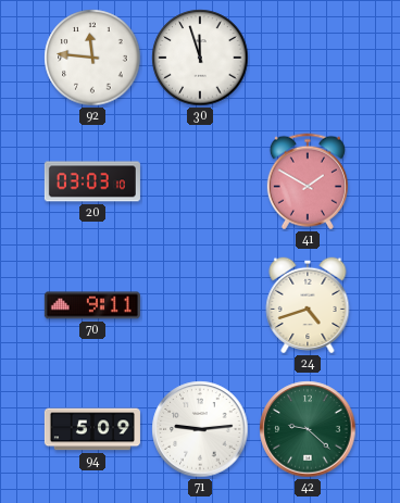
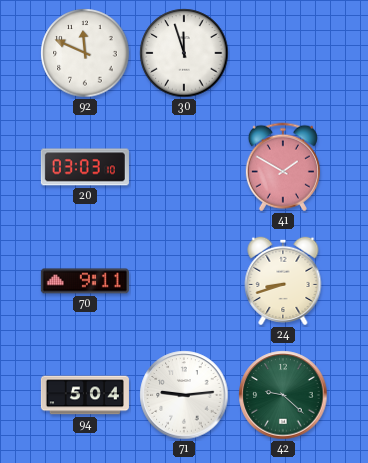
92: 11:46 -> 11:49 (85, 53)
24: 4:42 -> 8:42 (283, 281)
94: 5:09 -> 5:04 (85, 395)
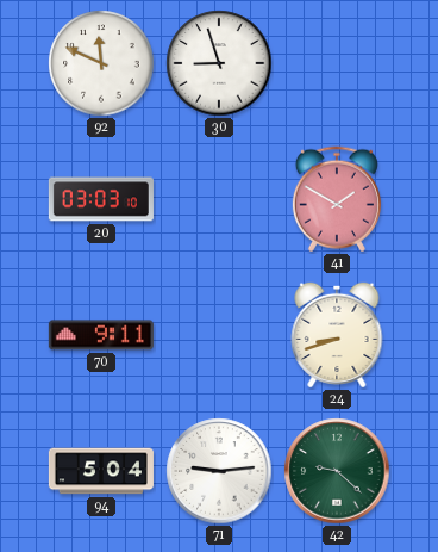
30: 11:57 -> 8:57 (219, 63)
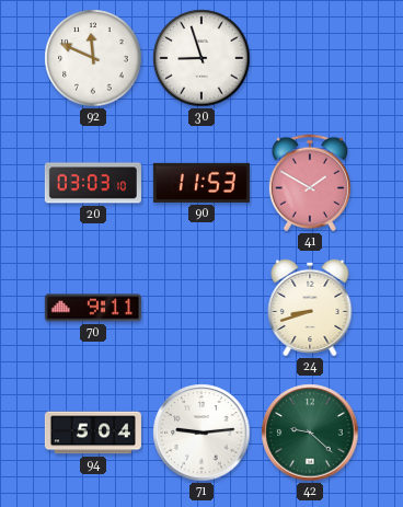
90: none -> 11:53 (201, 183)
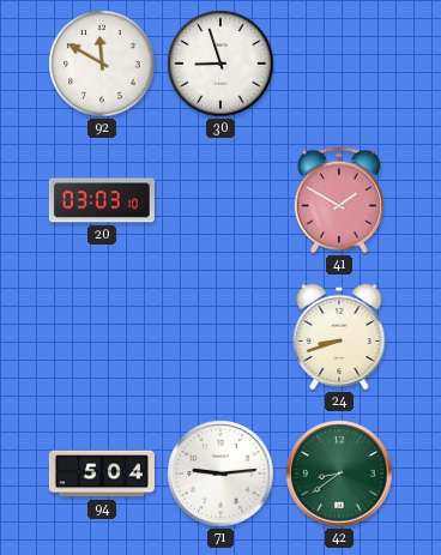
92: 11:49 -> 11:50 (102, 64)
90: 11:53 -> none (201, 183)
70: 9:11 -> none (93, 308)
42: 9:22 -> 8:39 (339, 473)
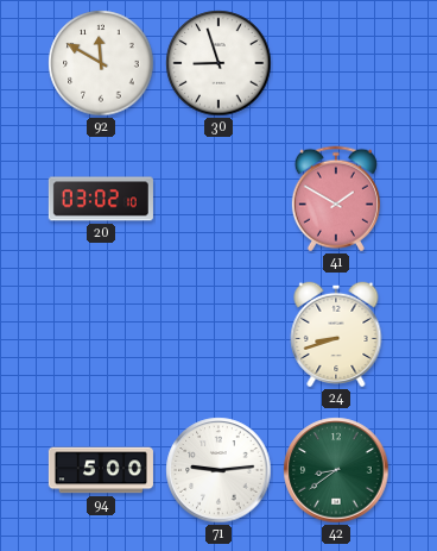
20: 03:03 -> 03:02 (101, 199)
94: 5:04 -> 5:00 (101, 470)
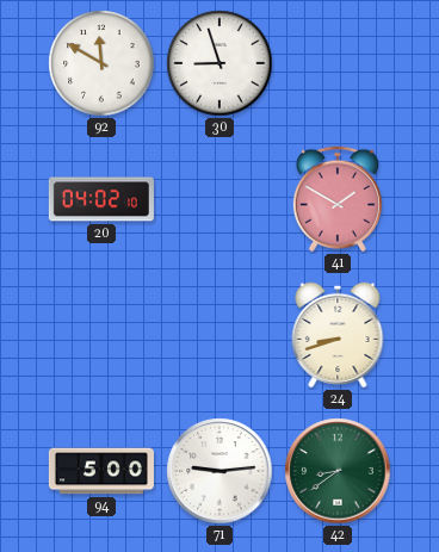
20: 03:02 -> 04:02 (101, 199)
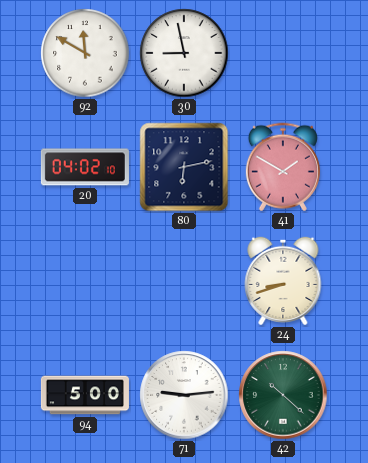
30: 8:57 -> 8:58 (184, 53)
80: none -> 6:13 (184, 167)
42: 8:39 -> 10:22 (283, 395)
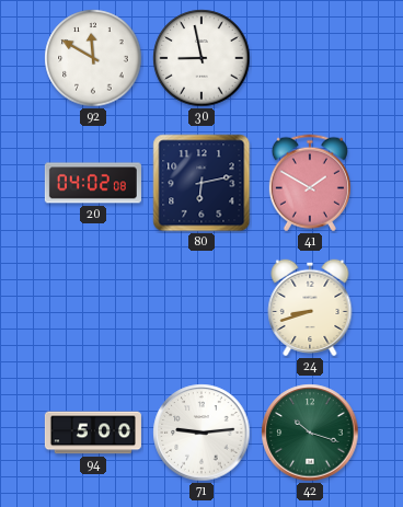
20: 04:02:10 -> 04:02:08 (93, 183)
42: 10:22 -> 10:18 (310, 433)
